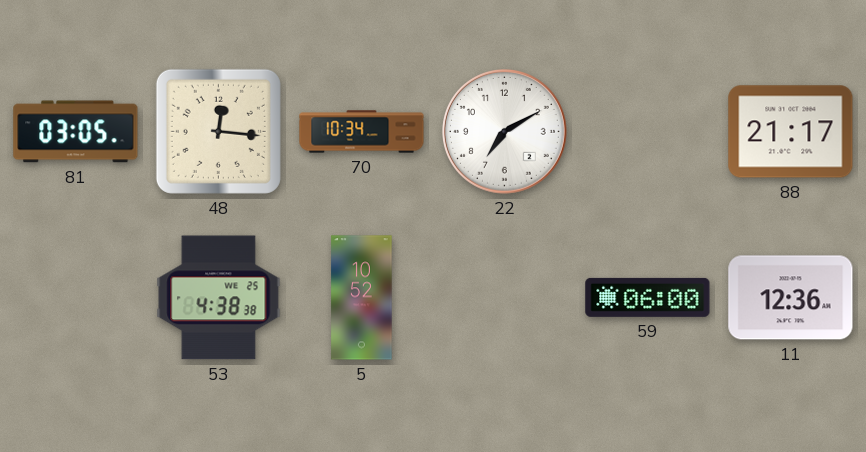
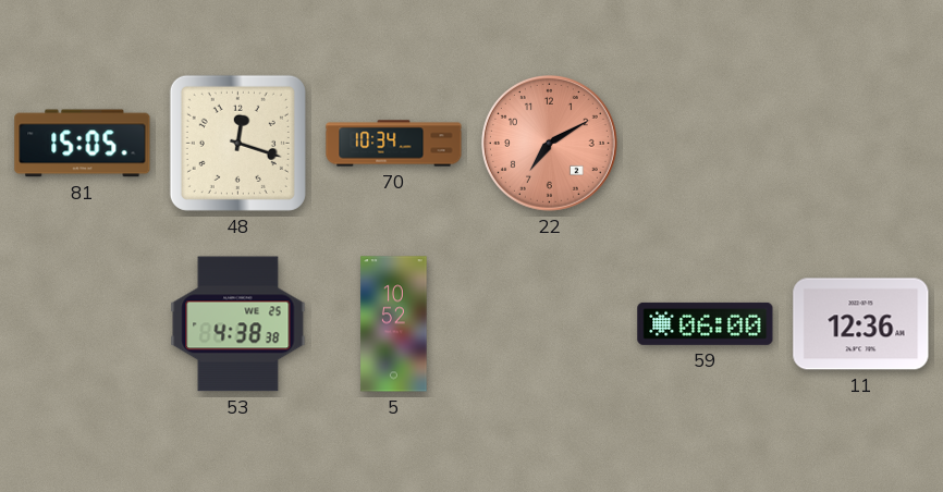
81: 03:05 -> 15:05 (83, 144)
48: 12:16 -> 12:18 (237, 143)
22 dial: white -> salmon (549, 143)
88: 21:17 -> none (791, 132)
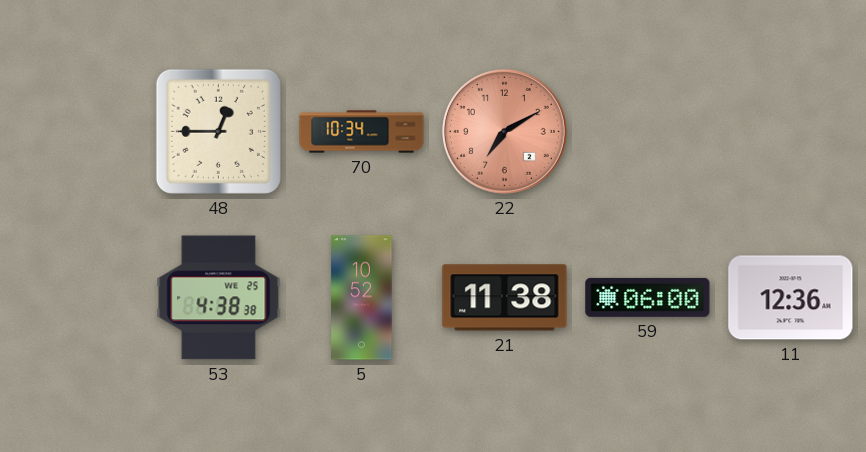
81: 15:05 -> none (83, 144)
48: 12:18 -> 12:45 (218, 131)
21: none -> 11:38 (505, 298)
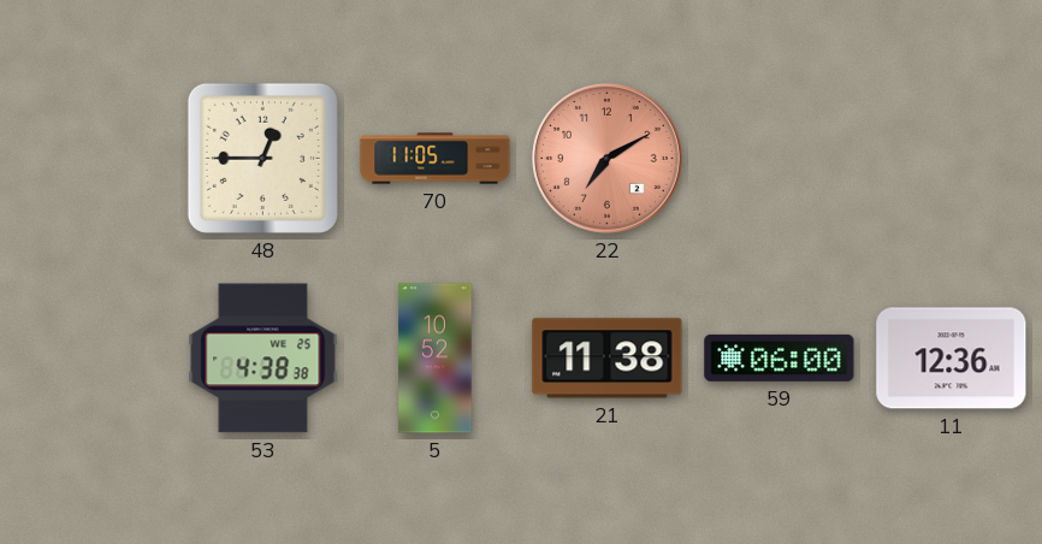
70: 10:34 -> 11:05 (436, 159)
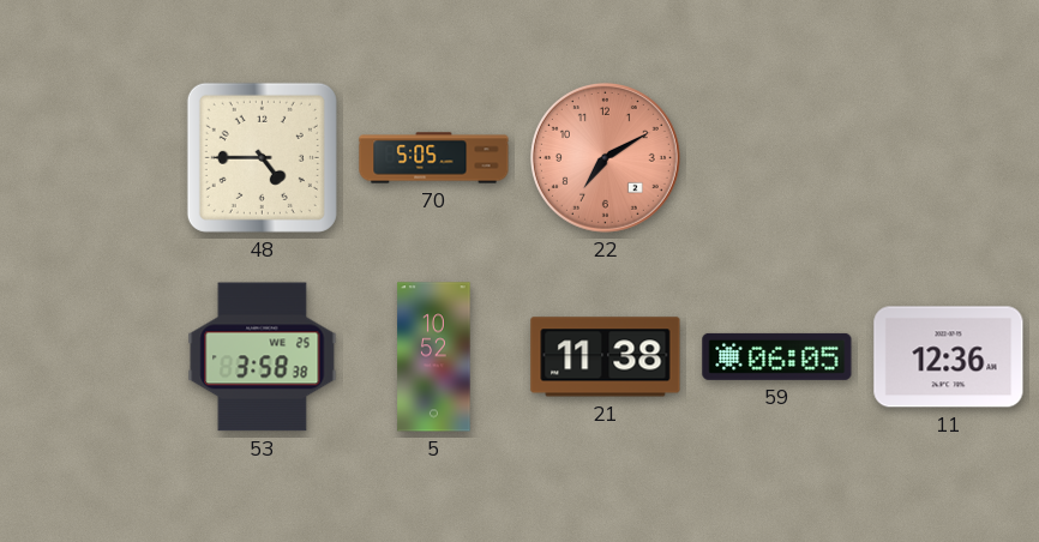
48: 12:45 -> 4:45 (262, 157)
70: 11:05 -> 5:05 (434, 158)
53: 4:38 -> 3:58 (263, 357)
59: 06:00 -> 06:05 (777, 356)
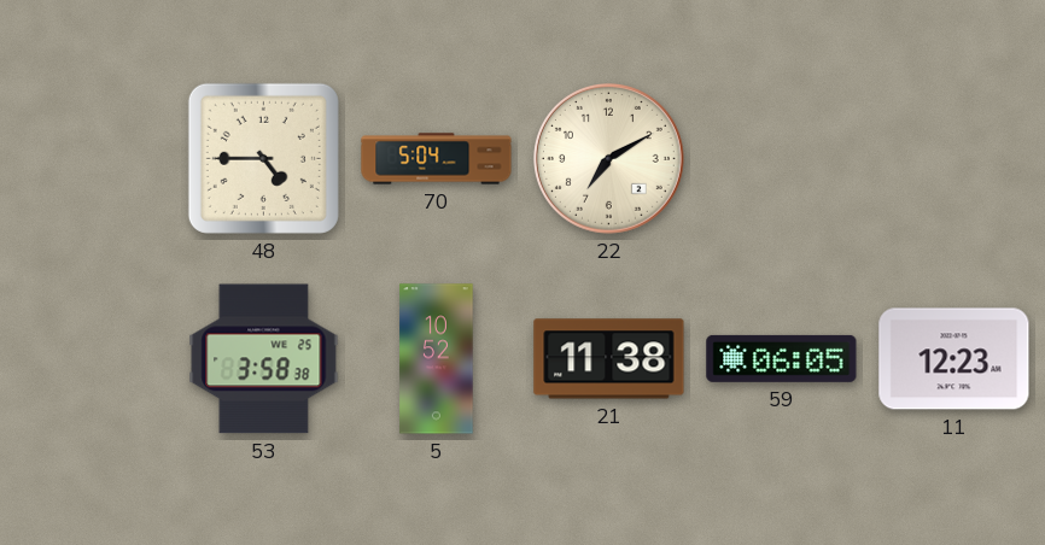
70: 5:05 -> 5:04 (437, 159)
22 dial: salmon -> cream (608, 158)
11: 12:36 -> 12:23 (954, 359)
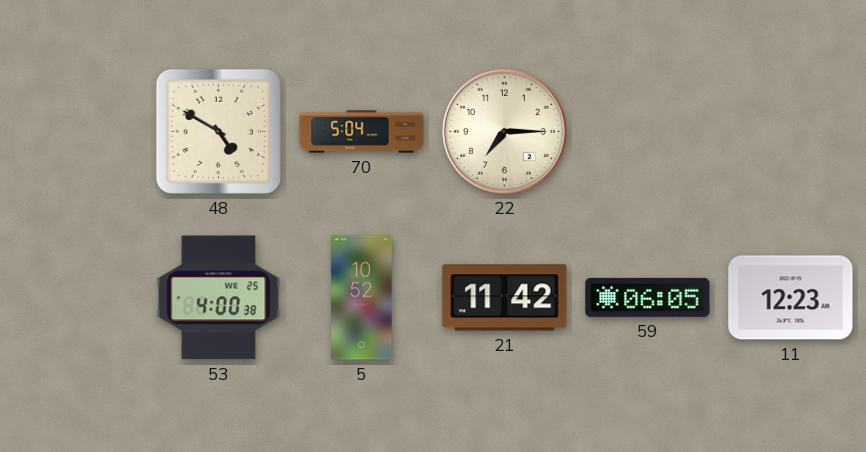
48: 4:45 -> 4:50 (218, 131)
22: 7:10 -> 7:15 (504, 131)
53: 3:58 -> 4:00 (219, 298)
21: 11:38 -> 11:42 (505, 298)
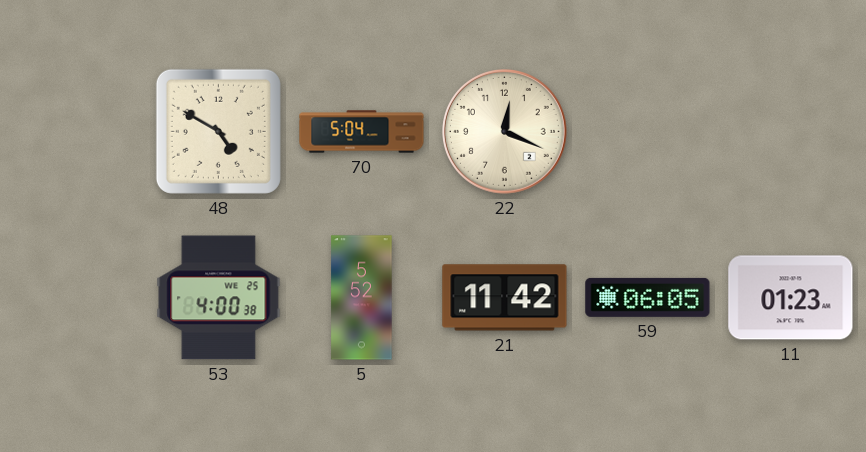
22: 7:15 -> 12:19 (504, 131)
5: 10:52 -> 5:52 (362, 298)
11: 12:23 -> 01:23 (791, 298)
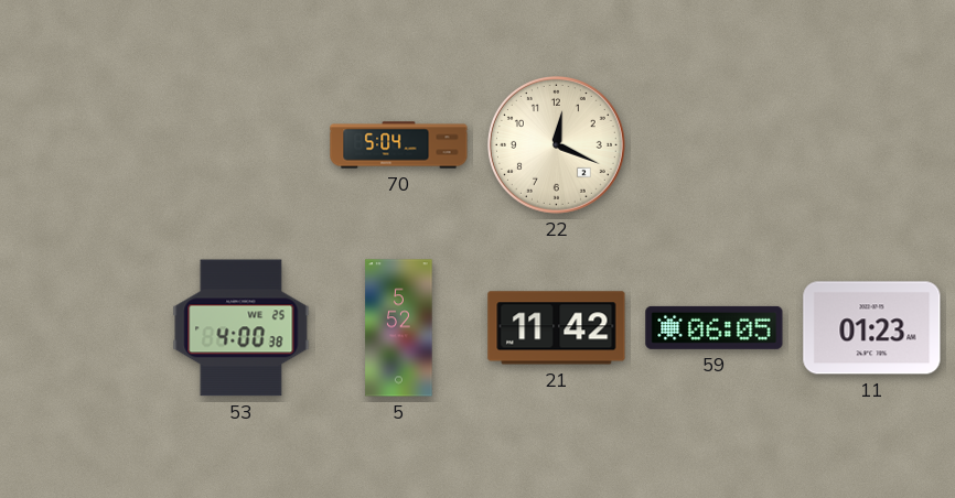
48: 4:50 -> none (218, 131)
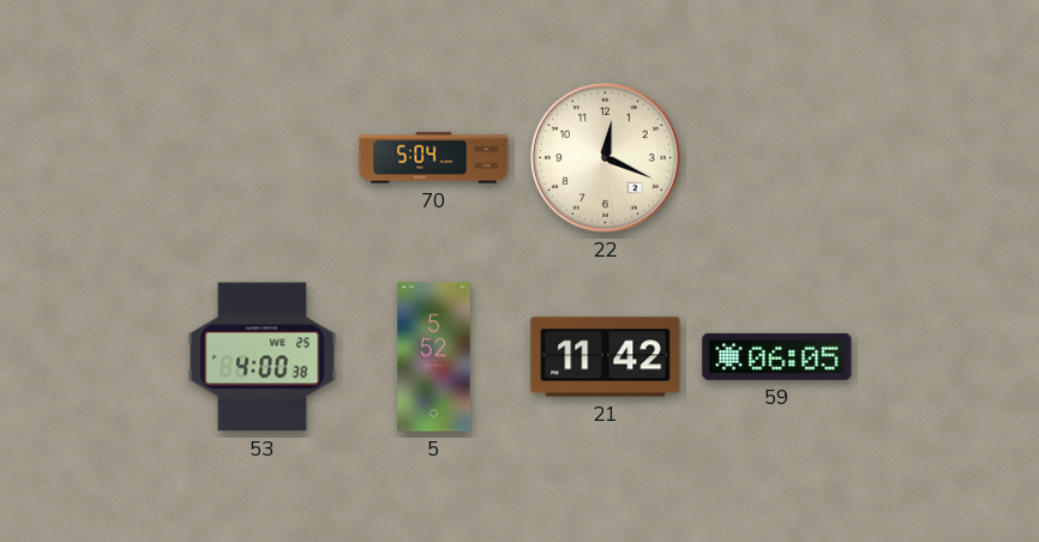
11: 01:23 -> none (872, 328)
